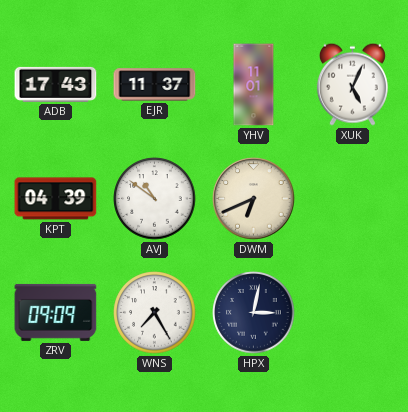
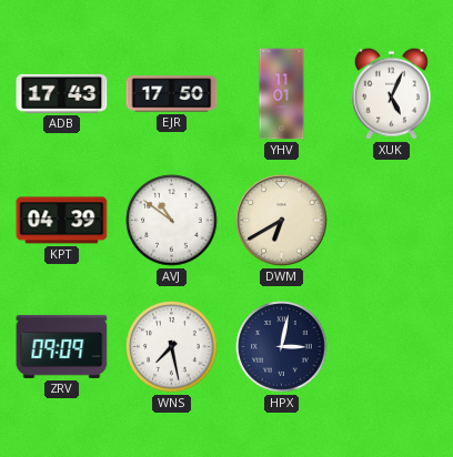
EJR: 11:37 -> 17:50 (172, 94)
DWM: 6:41 -> 6:40 (282, 221)
WNS: 7:25 -> 7:28 (172, 347)
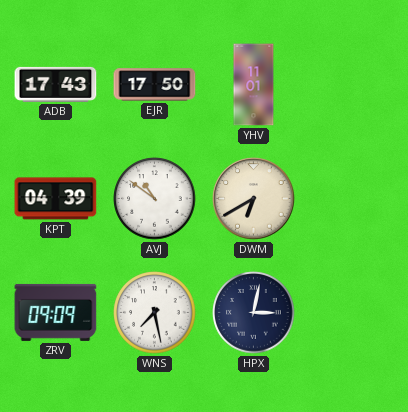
XUK: 5:04 -> none (391, 93)
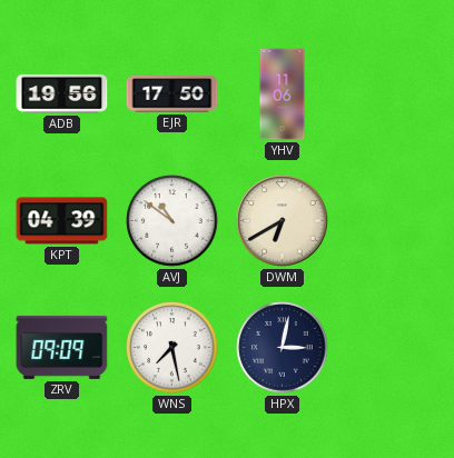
ADB: 17:43 -> 19:56 (62, 93)
YHV: 11:01 -> 11:06 (283, 94)
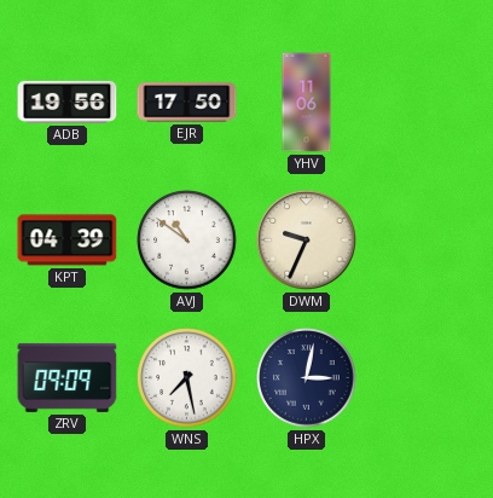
DWM: 6:40 -> 9:34 (307, 241)
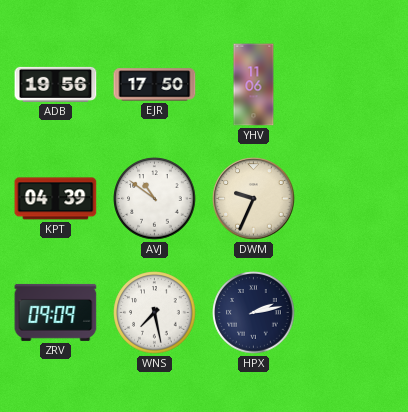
HPX: 3:02 -> 2:13 (254, 313)
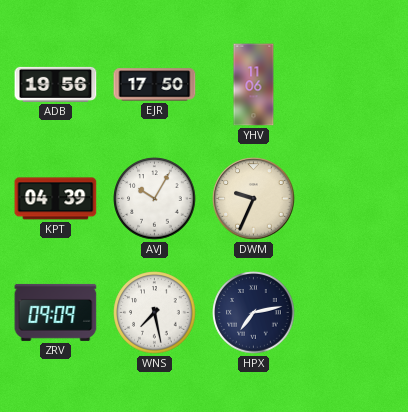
AVJ: 10:51 -> 10:05 (155, 199)
HPX: 2:13 -> 7:13 (254, 313)
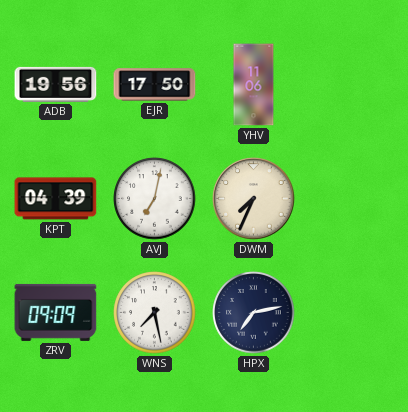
AVJ: 10:05 -> 7:02 (155, 199)
DWM: 9:34 -> 7:34 (254, 199)
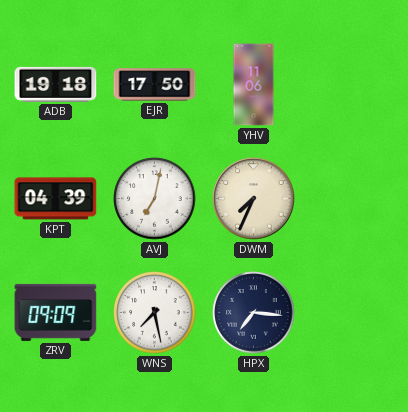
ADB: 19:56 -> 19:18 (56, 84)
HPX: 7:13 -> 7:16 (254, 313)
